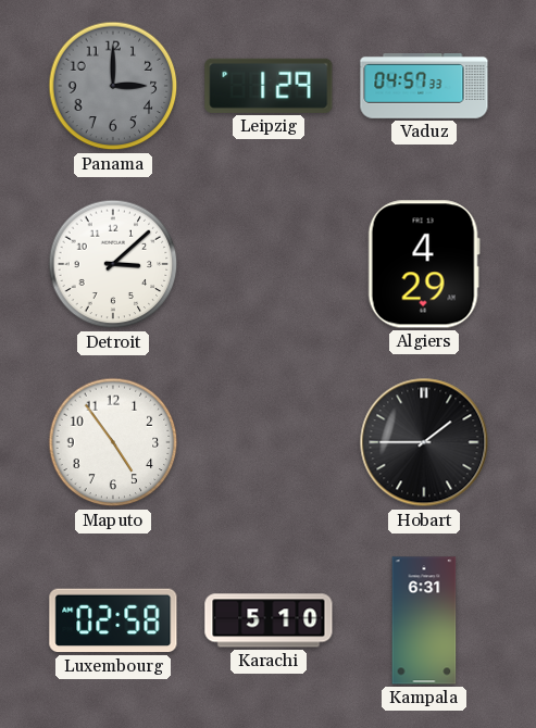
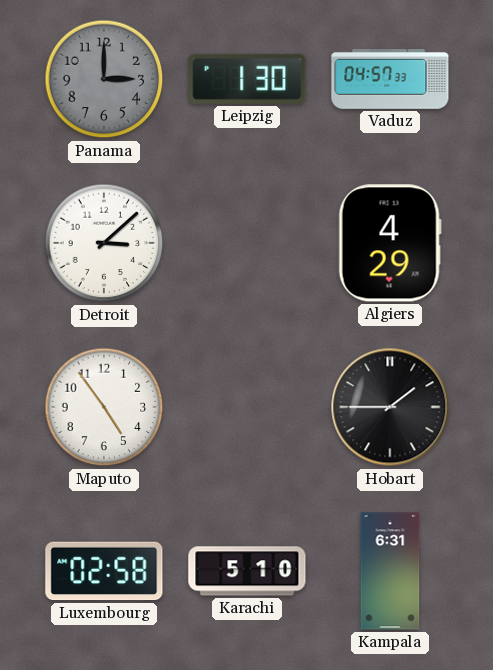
Leipzig: 1:29 -> 1:30 (247, 79)
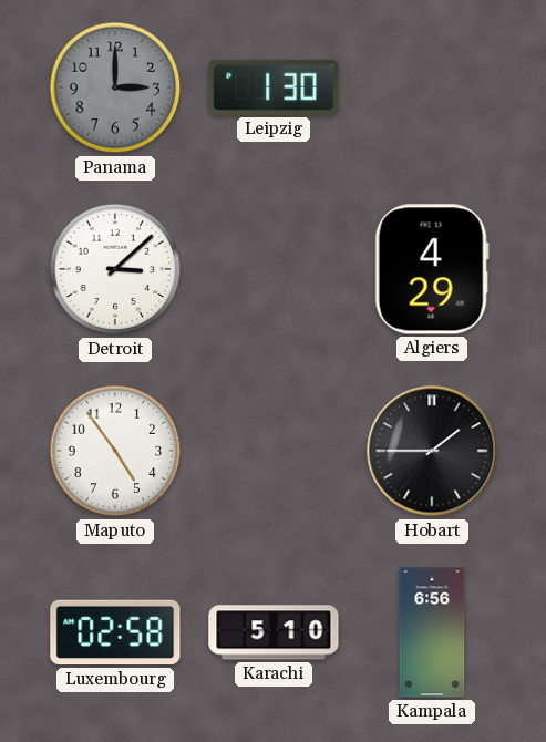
Vaduz: 04:57 -> none (390, 80)
Kampala: 6:31 -> 6:56 (432, 632)
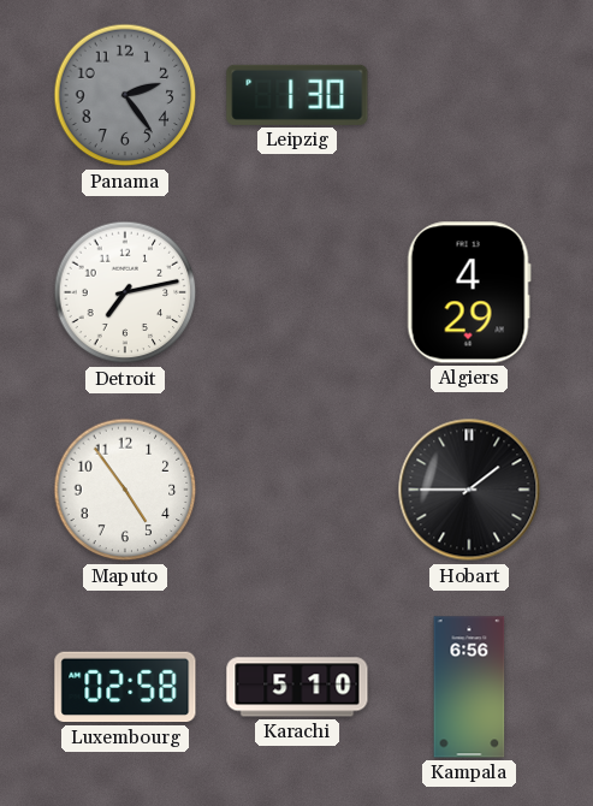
Panama: 3:00 -> 2:24 (125, 95)
Detroit: 3:08 -> 7:13 (125, 292)
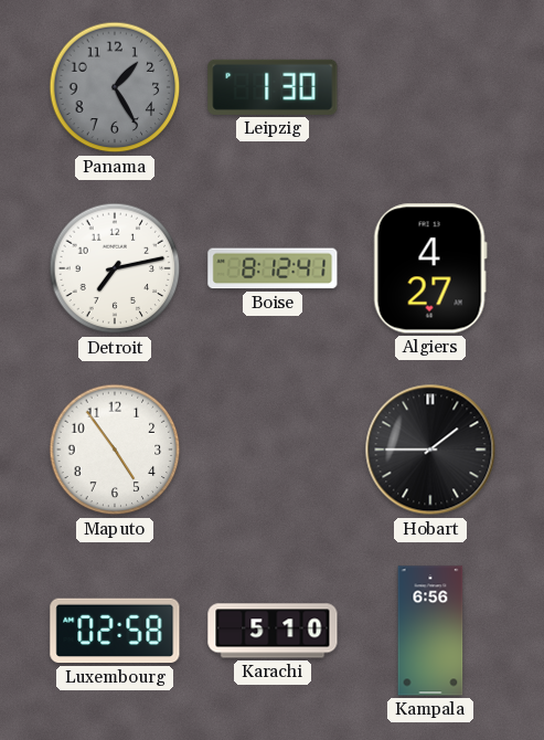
Panama: 2:24 -> 1:25 (115, 87)
Boise: none -> 8:12 (273, 268)
Algiers: 4:29 -> 4:27 (430, 268)
